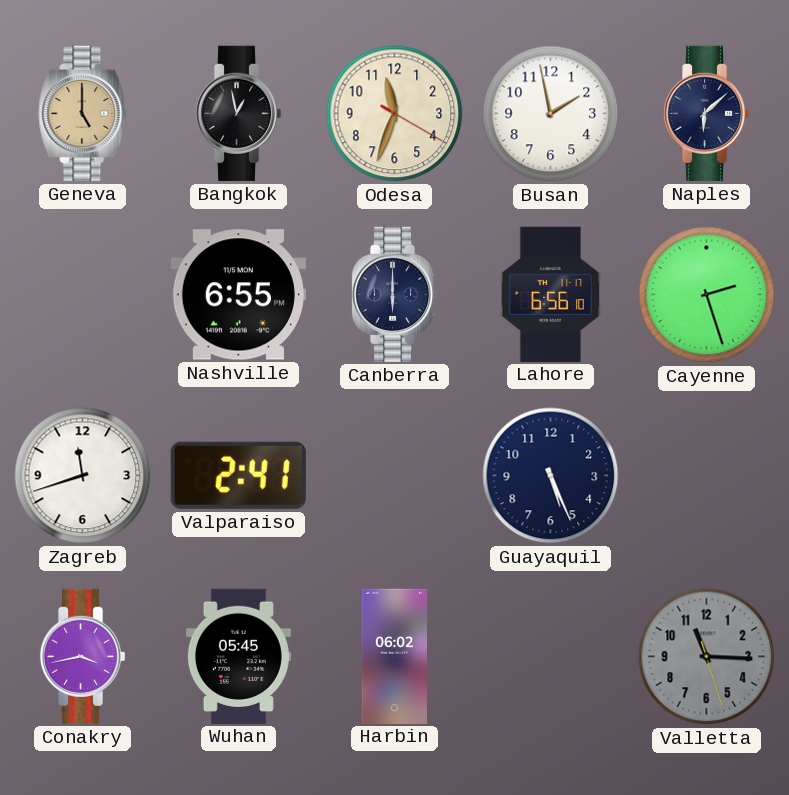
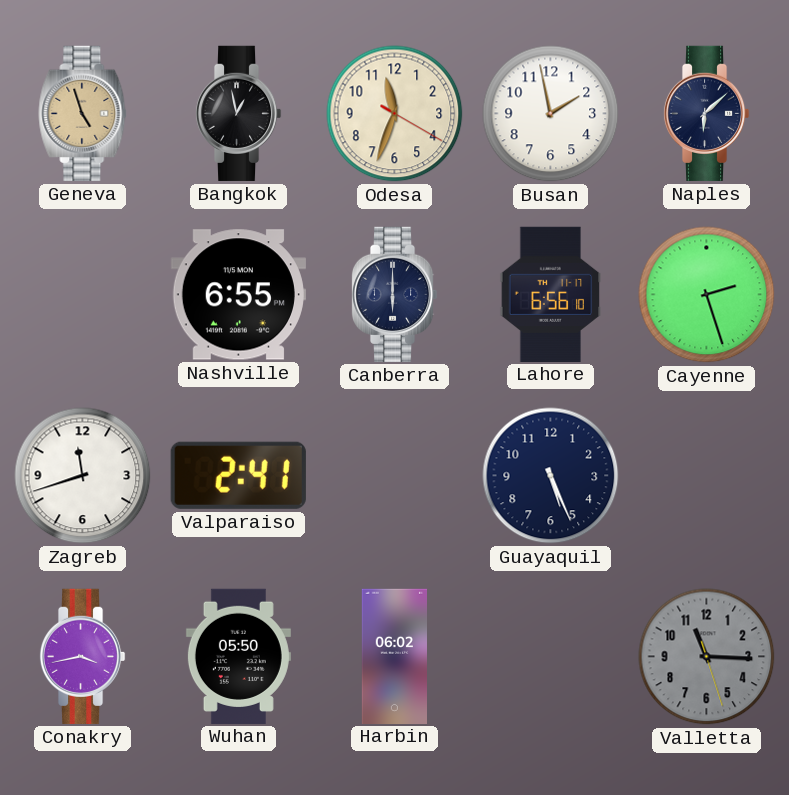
Geneva: 5:00 -> 4:57 (83, 113)
Wuhan: 05:45 -> 05:50 (238, 656)
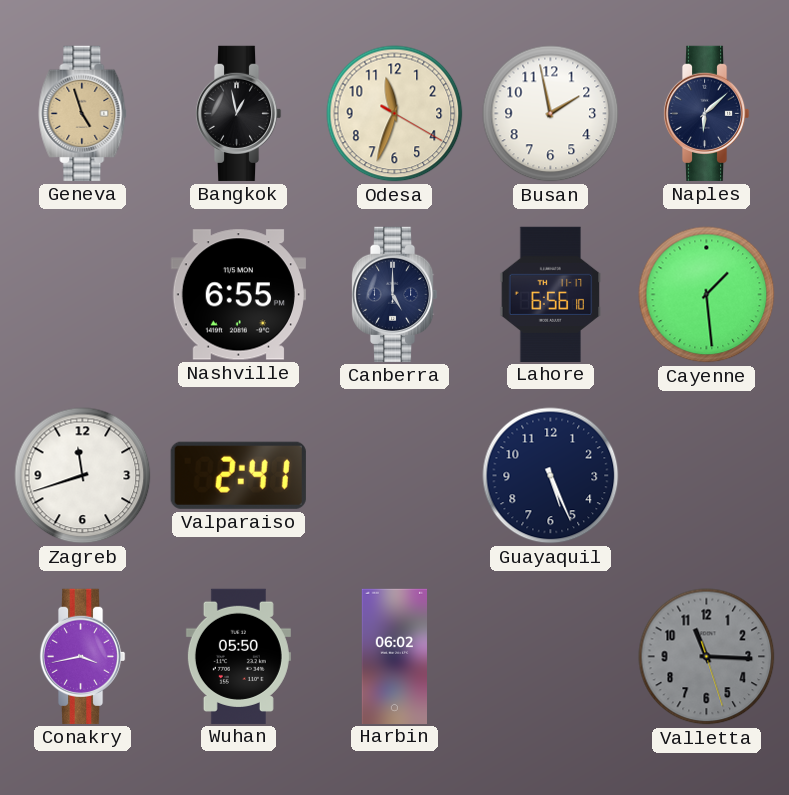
Canberra: 6:00 -> 5:00 (394, 294)
Cayenne: 2:27 -> 1:29 (707, 295)
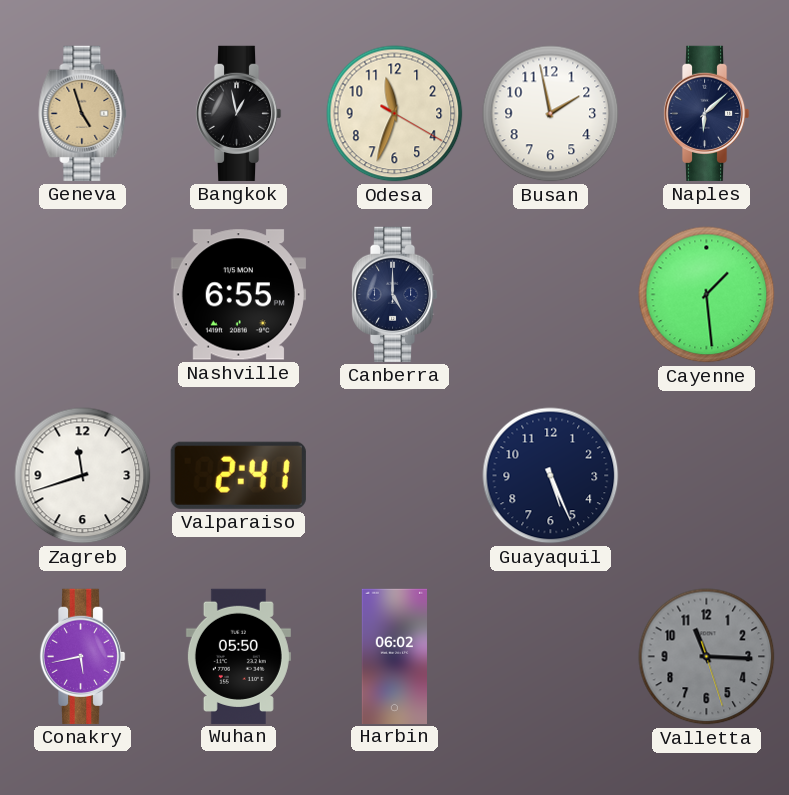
Lahore: 6:56 -> none (551, 294)
Conakry: 3:43 -> 5:43 (82, 656)
